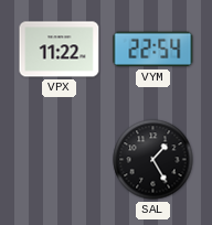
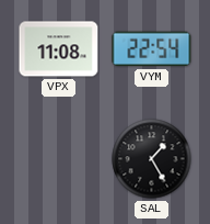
VPX: 11:22 -> 11:08 (59, 49)
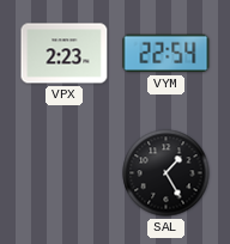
VPX: 11:08 -> 2:23 (65, 54)
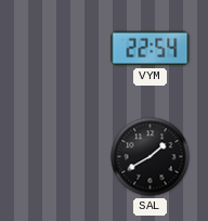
VPX: 2:23 -> none (65, 54)
SAL: 1:25 -> 1:40 (151, 157)
